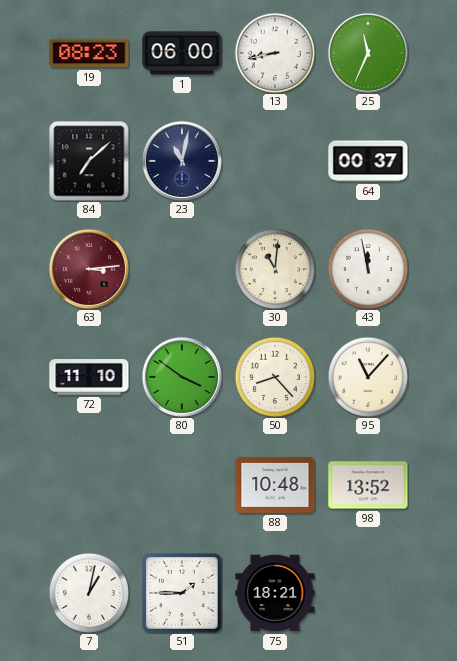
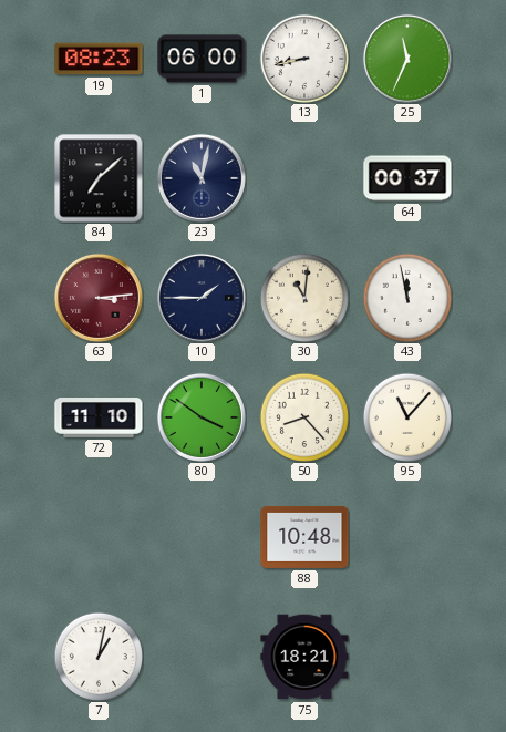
10: none -> 1:45 (202, 298)
98: 13:52 -> none (368, 485)
51: 1:45 -> none (182, 593)
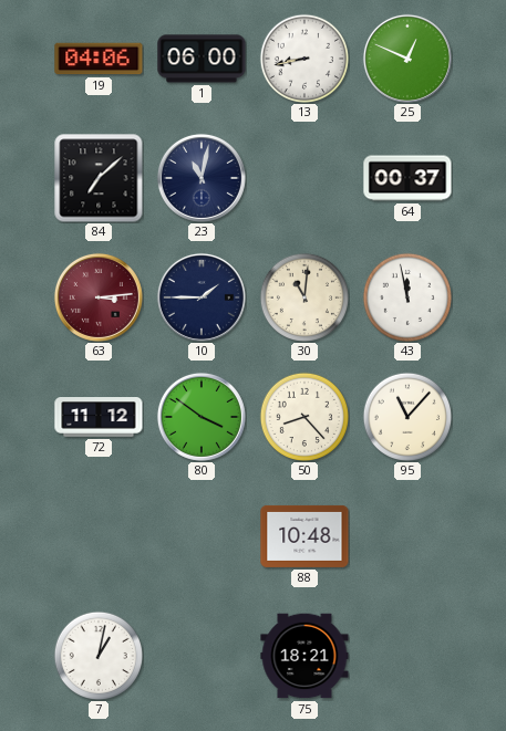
19: 08:23 -> 04:06 (99, 59)
25: 11:34 -> 12:49 (407, 59)
72: 11:10 -> 11:12 (99, 418)
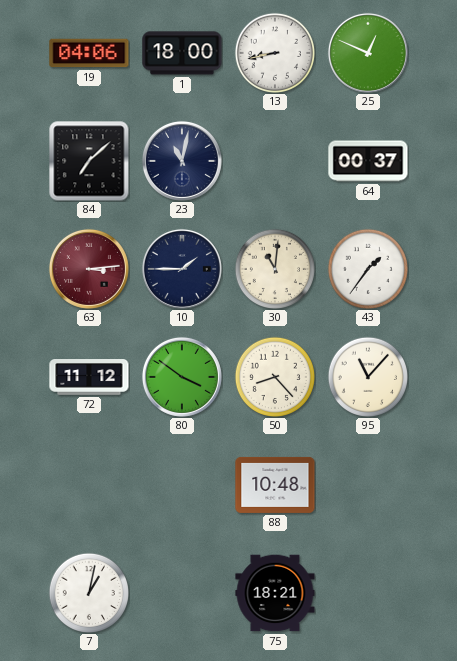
1: 06:00 -> 18:00 (182, 53)
43: 11:58 -> 1:36 (367, 268)
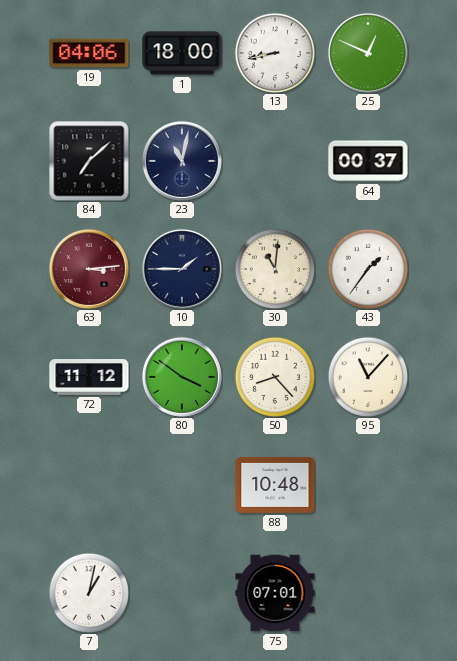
75: 18:21 -> 07:01 (275, 593)
